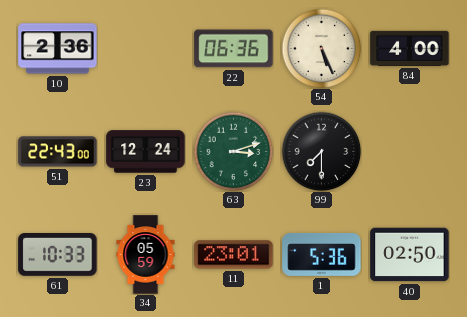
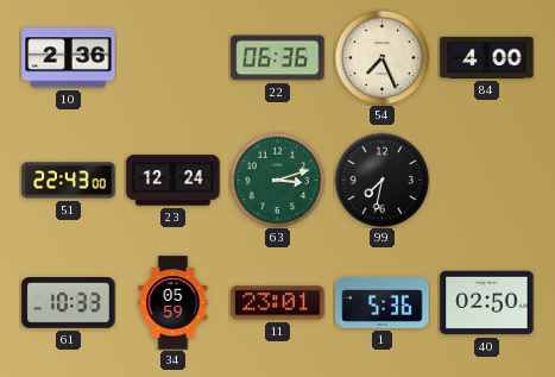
54: 5:26 -> 7:26 (381, 57)
99: 7:30 -> 7:32 (381, 180)
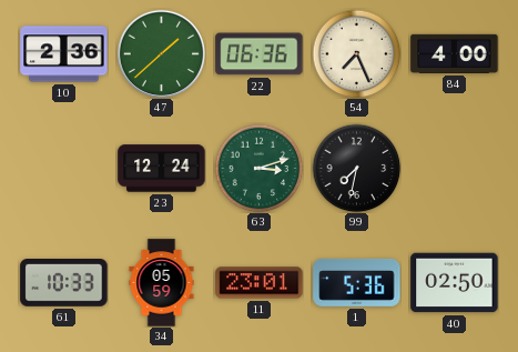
47: none -> 1:38 (161, 53)
51: 22:43 -> none (69, 181)
